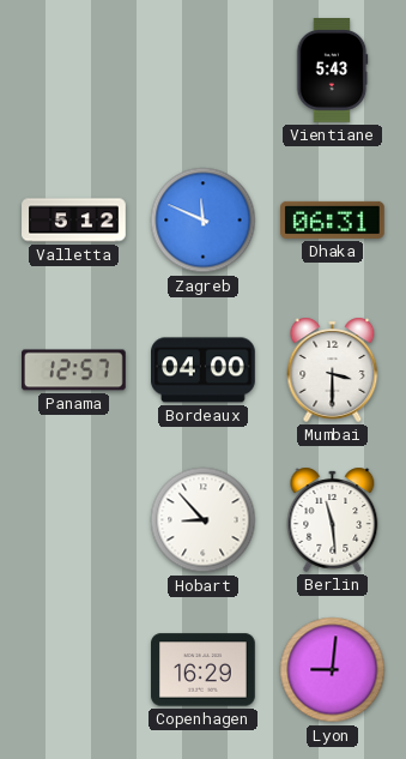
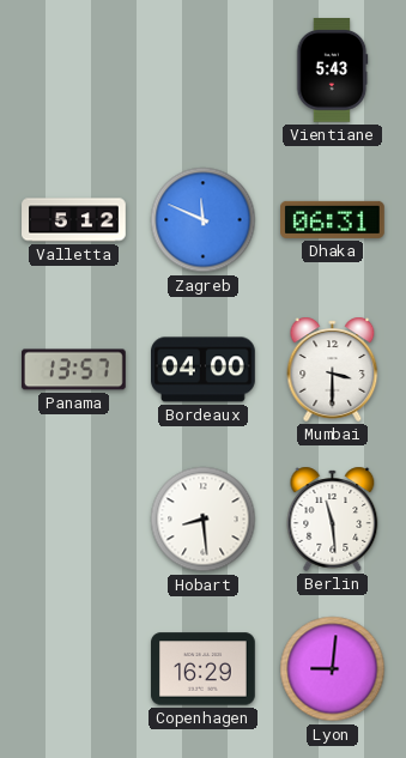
Panama: 12:57 -> 13:57 (74, 370)
Hobart: 8:53 -> 8:29 (204, 520)
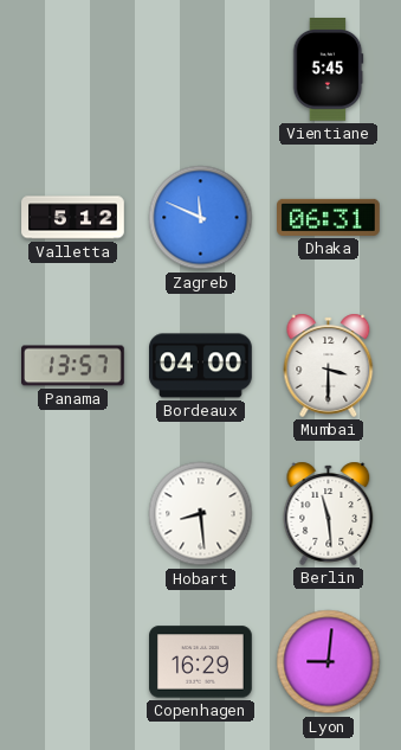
Vientiane: 5:43 -> 5:45 (328, 70)
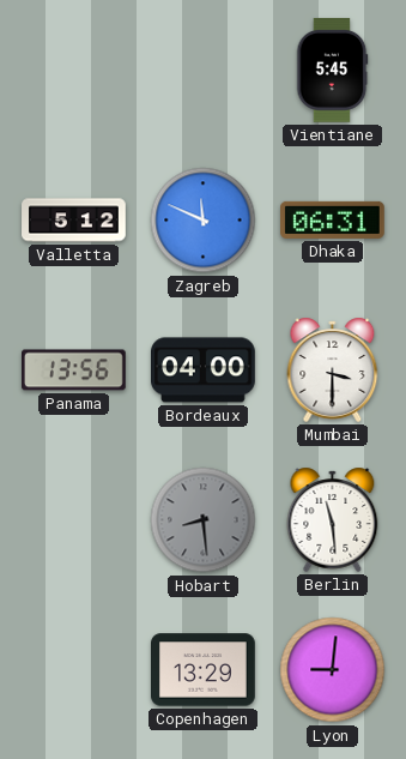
Panama: 13:57 -> 13:56 (74, 371)
Hobart dial: white -> grey (204, 520)
Copenhagen: 16:29 -> 13:29 (204, 670)
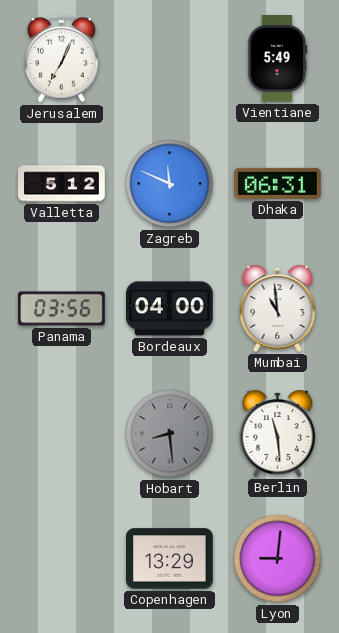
Jerusalem: none -> 7:04 (62, 59)
Vientiane: 5:45 -> 5:49 (277, 59)
Panama: 13:56 -> 03:56 (62, 309)
Mumbai: 3:30 -> 10:59 (278, 308)
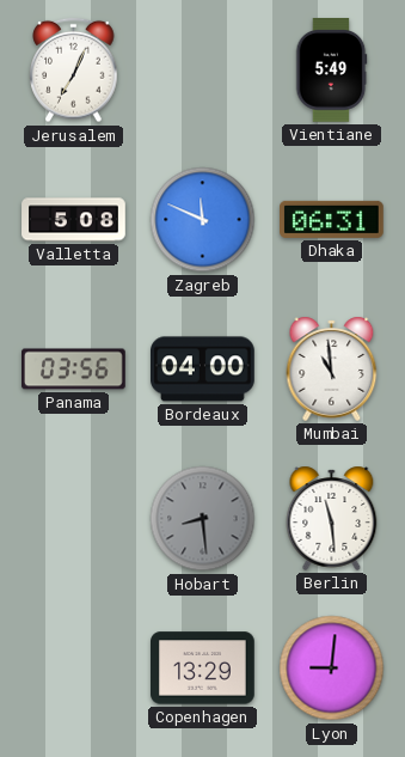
Valletta: 5:12 -> 5:08 (74, 220)
